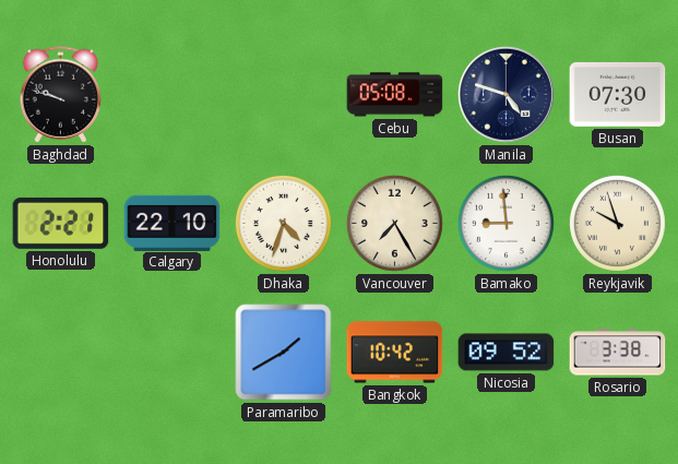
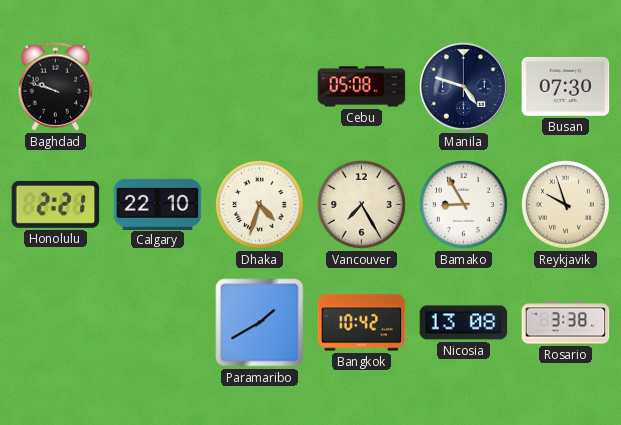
Bamako: 8:59 -> 8:55 (463, 204)
Nicosia: 09:52 -> 13:08 (464, 323)
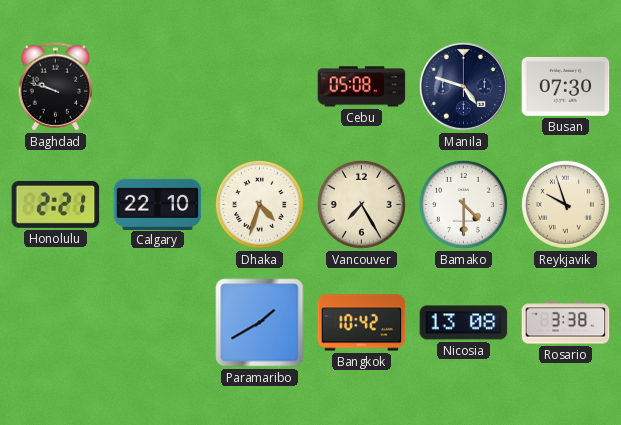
Bamako: 8:55 -> 4:30 (463, 204)
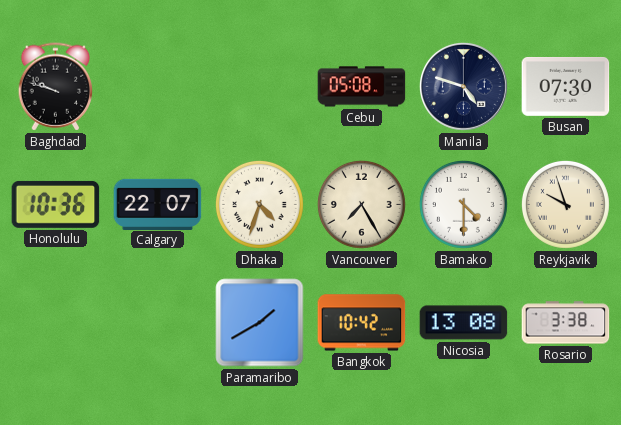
Honolulu: 2:21 -> 10:36 (56, 204)
Calgary: 22:10 -> 22:07 (158, 204)
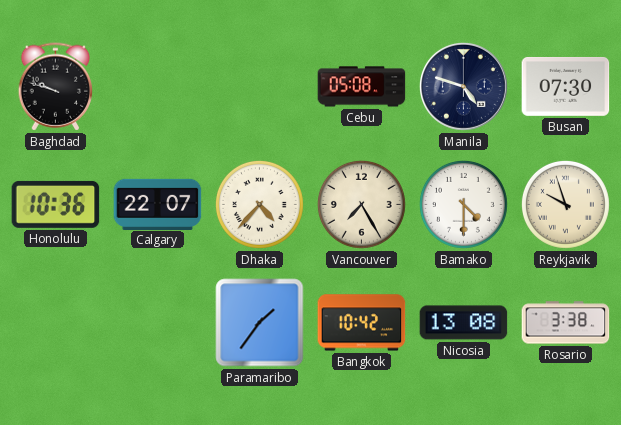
Dhaka: 4:33 -> 4:37 (259, 204)
Paramaribo: 1:40 -> 1:36 (260, 323)
